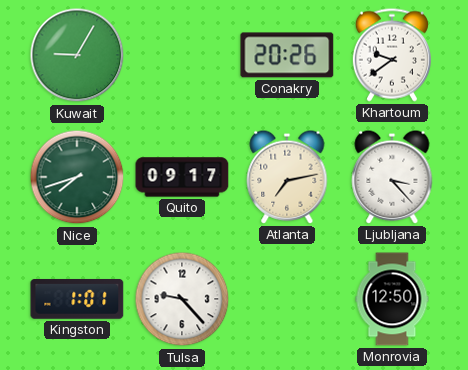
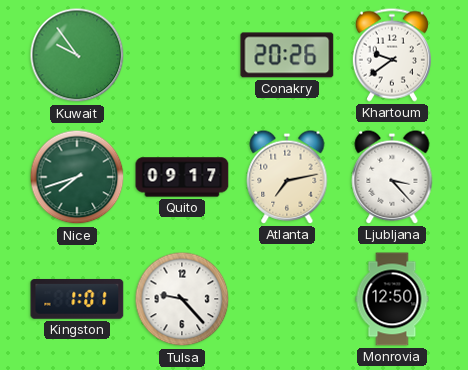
Kuwait: 9:05 -> 9:54 (77, 55)
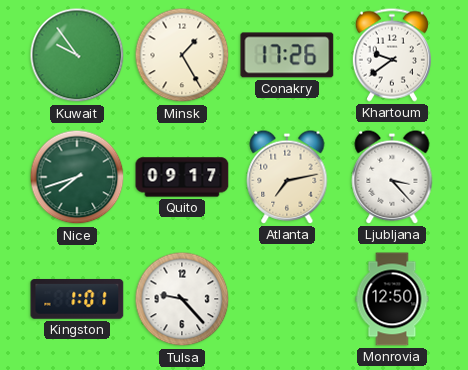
Minsk: none -> 1:25 (182, 55)
Conakry: 20:26 -> 17:26 (287, 55)
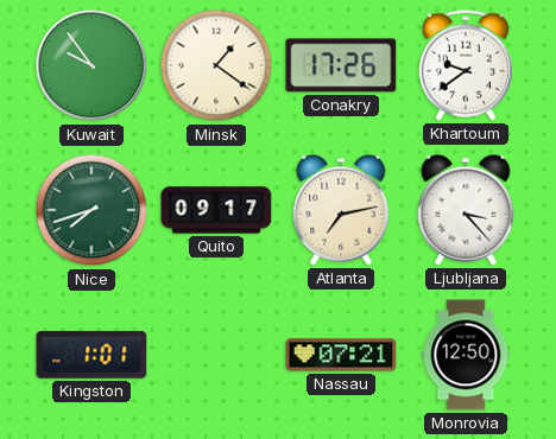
Minsk: 1:25 -> 1:21 (216, 65)
Tulsa: 9:23 -> none (182, 299)
Nassau: none -> 07:21 (341, 355)
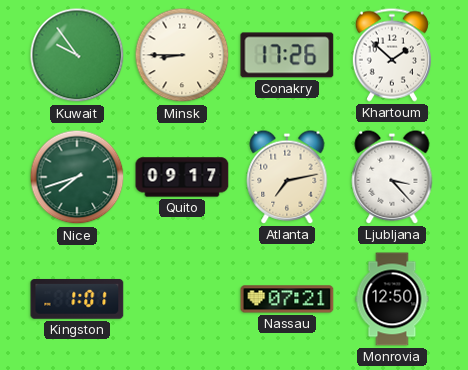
Minsk: 1:21 -> 8:45 (182, 55)
Khartoum: 9:39 -> 1:52 (392, 55)
